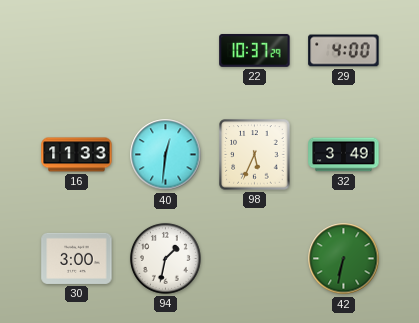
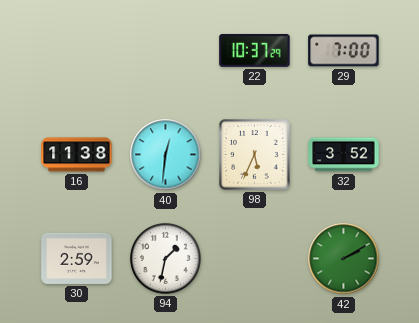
29: 4:00 -> 7:00 (344, 51)
16: 11:33 -> 11:38 (77, 155)
32: 3:49 -> 3:52 (344, 155)
30: 3:00 -> 2:59 (77, 258)
42: 6:32 -> 2:10 (344, 259)
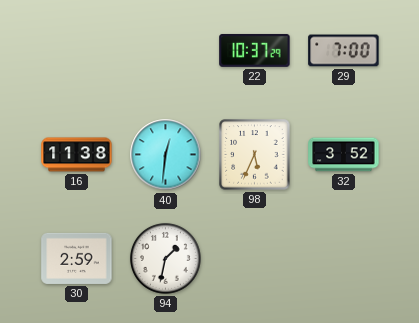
42: 2:10 -> none (344, 259)
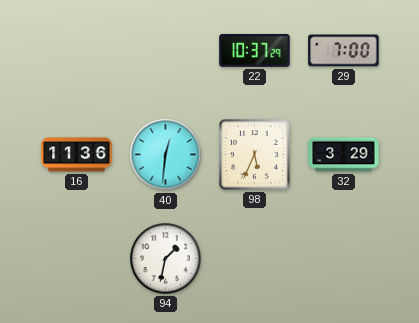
16: 11:38 -> 11:36 (77, 155)
32: 3:52 -> 3:29 (344, 155)
30: 2:59 -> none (77, 258)
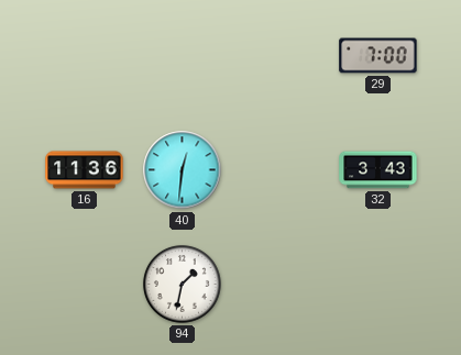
22: 10:37 -> none (255, 50)
98: 5:34 -> none (255, 155)
32: 3:29 -> 3:43 (378, 170)
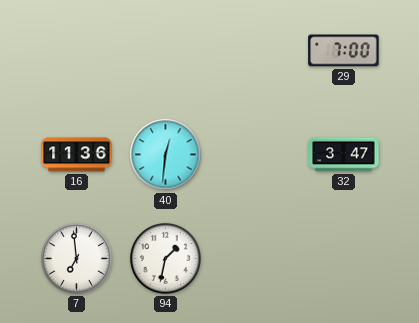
32: 3:43 -> 3:47 (344, 155)
7: none -> 6:59 (76, 258)
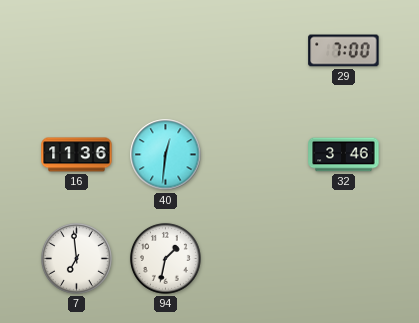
32: 3:47 -> 3:46 (344, 155)
